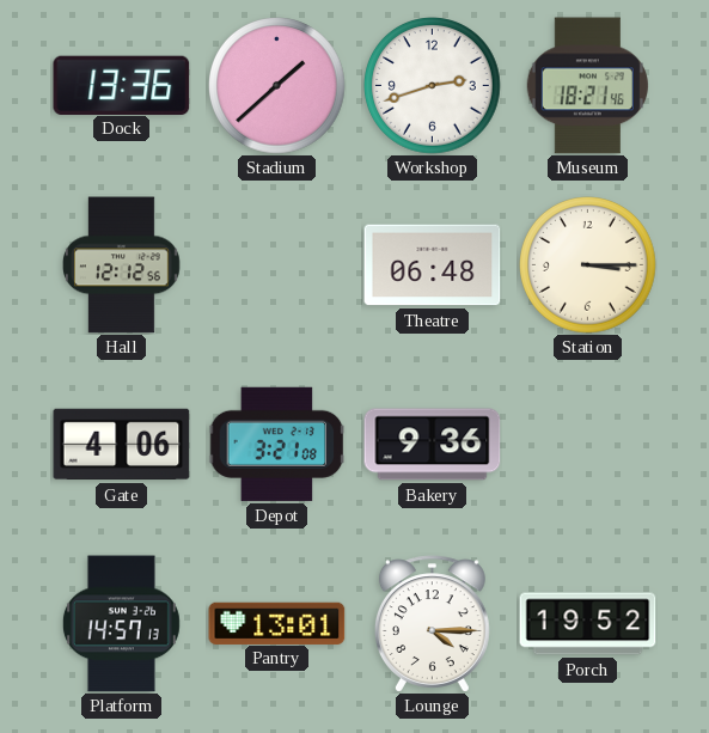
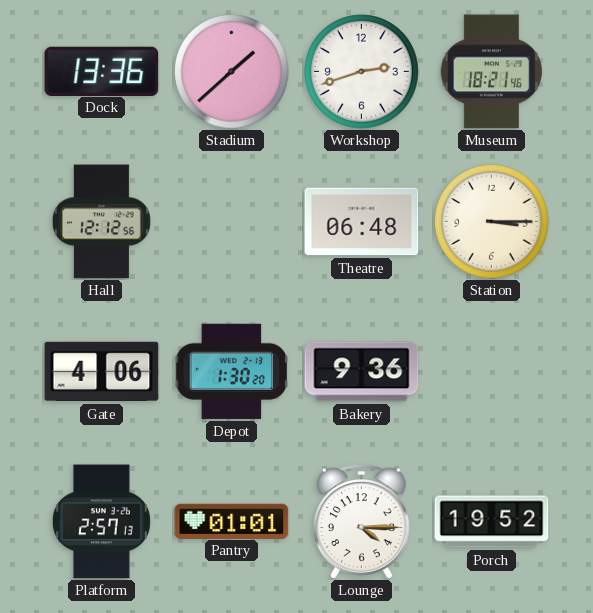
Depot: 3:21 -> 1:30 (231, 371)
Platform: 14:57 -> 2:57 (101, 522)
Pantry: 13:01 -> 01:01 (232, 521)
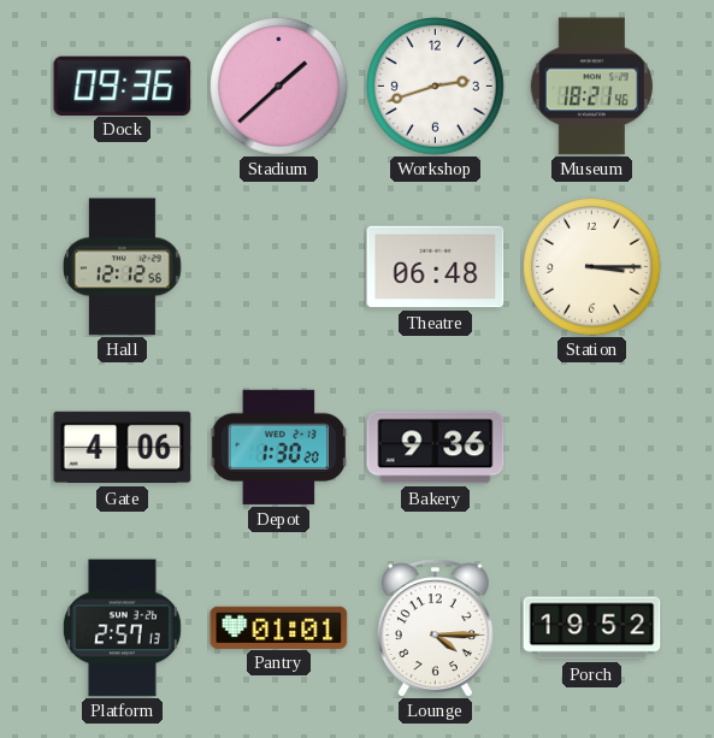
Dock: 13:36 -> 09:36 (123, 85)
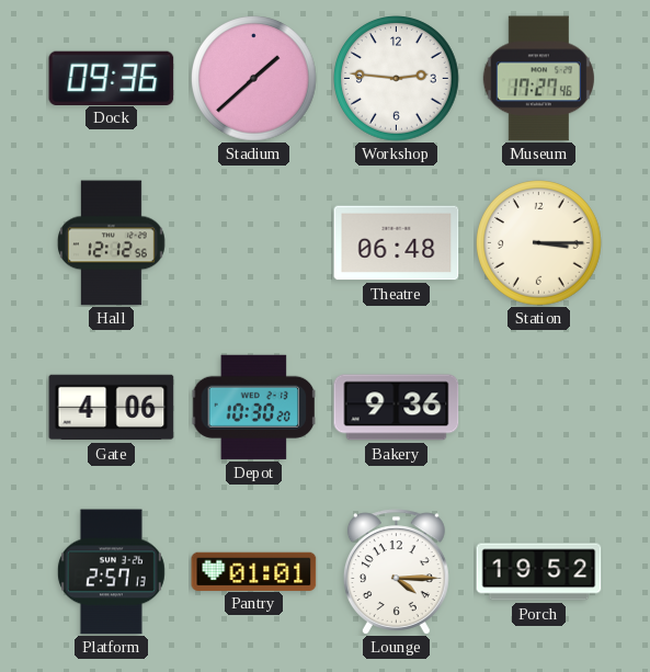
Workshop: 2:42 -> 2:46 (397, 79)
Museum: 18:21 -> 17:27 (538, 79)
Depot: 1:30 -> 10:30 (253, 407)
